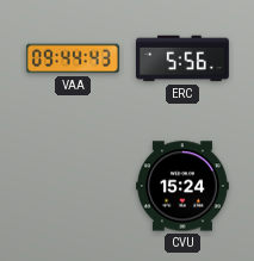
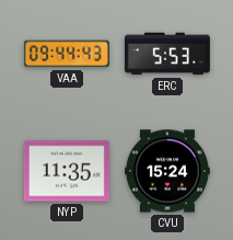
ERC: 5:56 -> 5:53 (167, 54)
NYP: none -> 11:35 (67, 171)
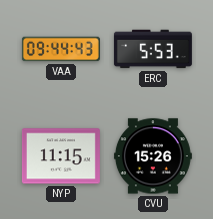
NYP: 11:35 -> 11:15 (61, 156)
CVU: 15:24 -> 15:26 (153, 156)
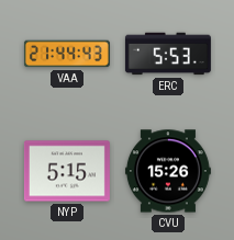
VAA: 09:44 -> 21:44 (67, 54)
NYP: 11:15 -> 5:15 (67, 171)
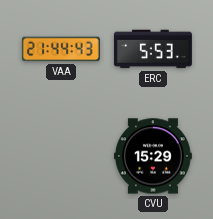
NYP: 5:15 -> none (67, 171)
CVU: 15:26 -> 15:29 (153, 156)
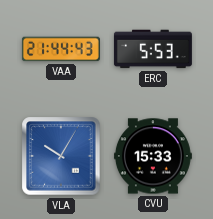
VLA: none -> 10:05 (61, 156)
CVU: 15:29 -> 15:33 (153, 156)
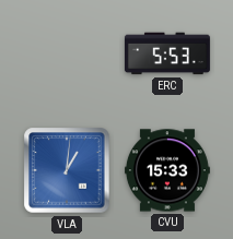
VAA: 21:44 -> none (61, 49)
VLA: 10:05 -> 1:01 (67, 170)
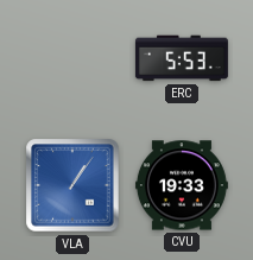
VLA: 1:01 -> 1:06 (72, 185)
CVU: 15:33 -> 19:33 (182, 185)
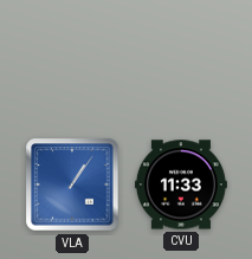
ERC: 5:53 -> none (182, 58)
CVU: 19:33 -> 11:33 (181, 184)
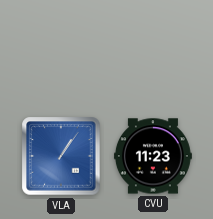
CVU: 11:33 -> 11:23 (153, 156)
